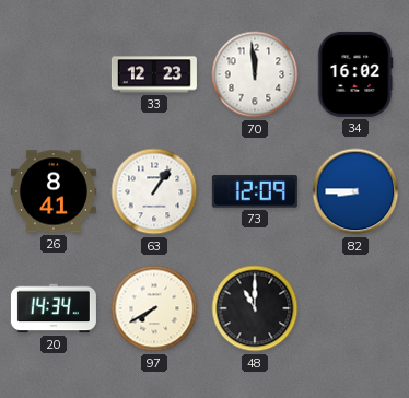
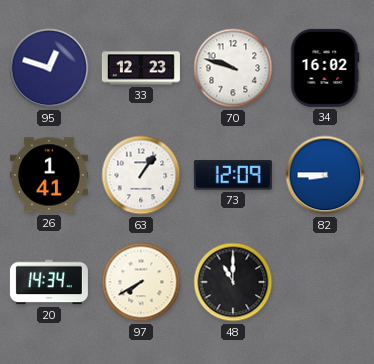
95: none -> 12:48 (49, 68)
70: 11:59 -> 9:48 (233, 68)
26: 8:41 -> 1:41 (49, 175)
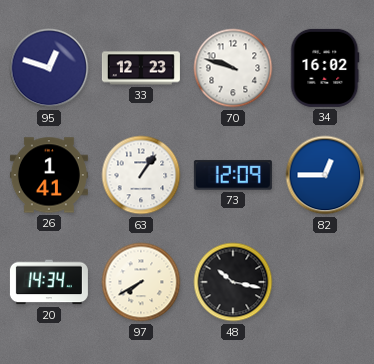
82: 8:45 -> 12:45 (325, 175)
48: 11:00 -> 10:17 (233, 282)
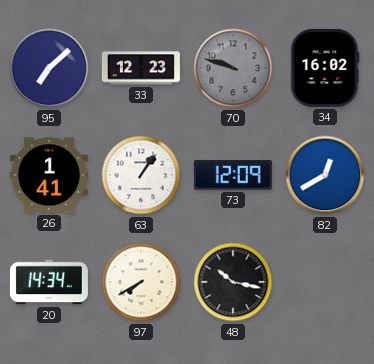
95: 12:48 -> 7:08 (49, 68)
70 dial: white -> grey (233, 68)
82: 12:45 -> 12:40 (325, 175)
